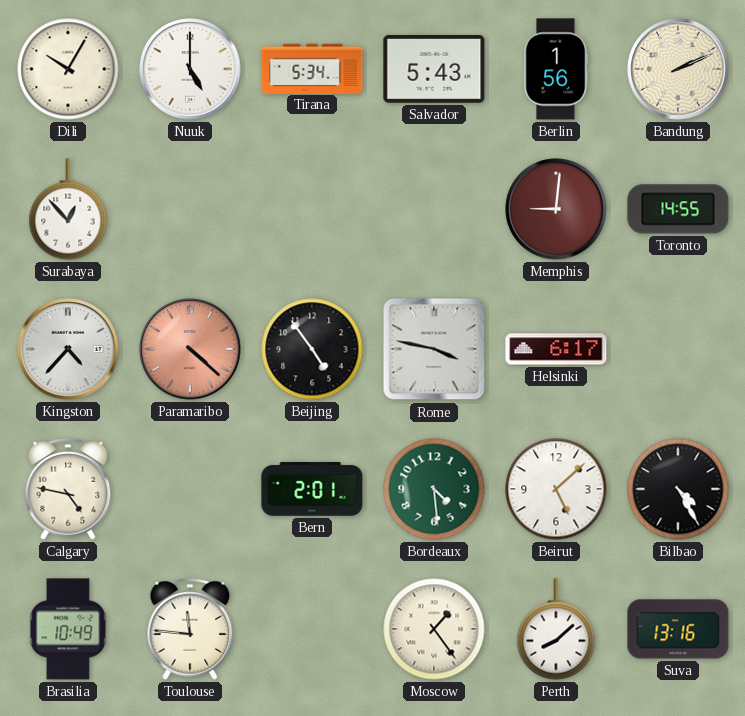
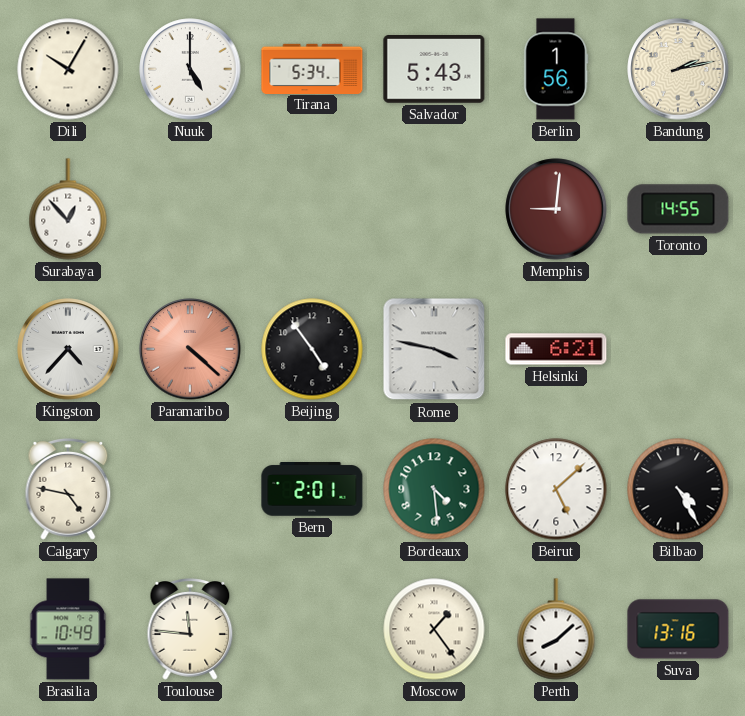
Bandung: 2:11 -> 2:13 (678, 69)
Helsinki: 6:17 -> 6:21 (556, 349)
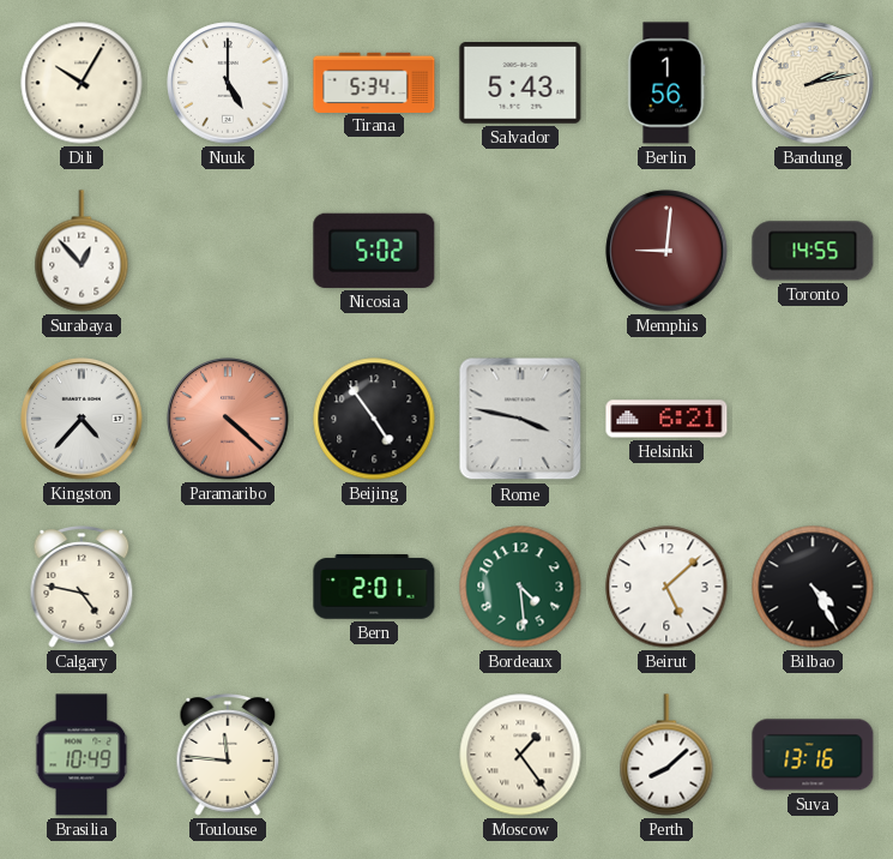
Nicosia: none -> 5:02 (374, 251)
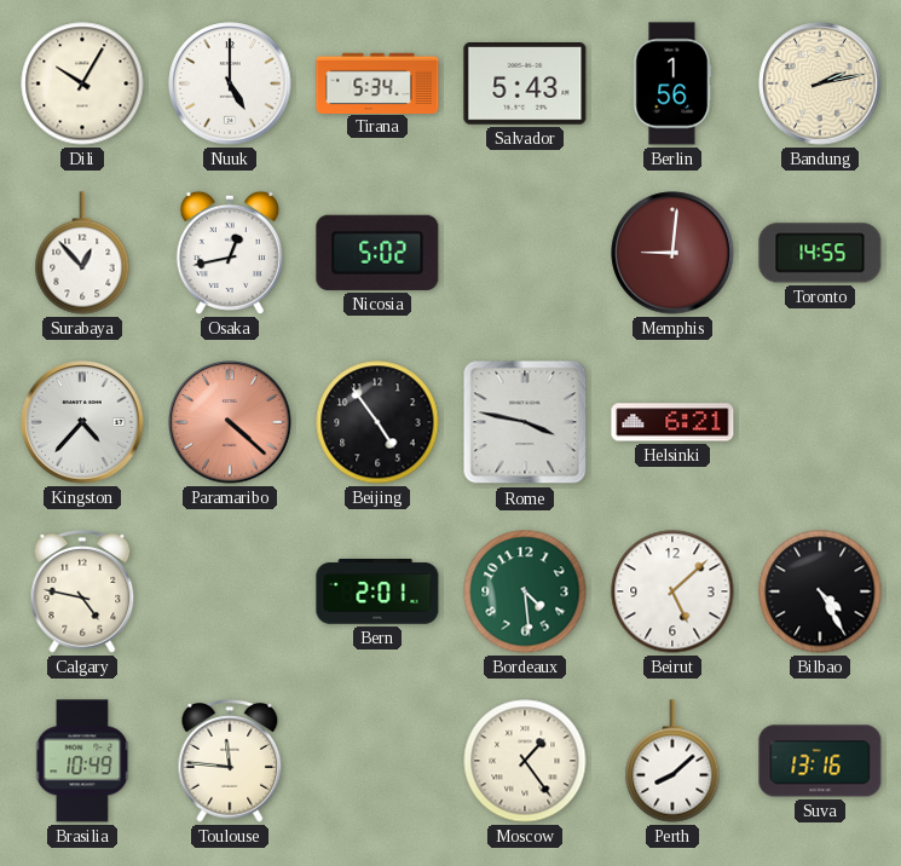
Osaka: none -> 12:43 (230, 253)
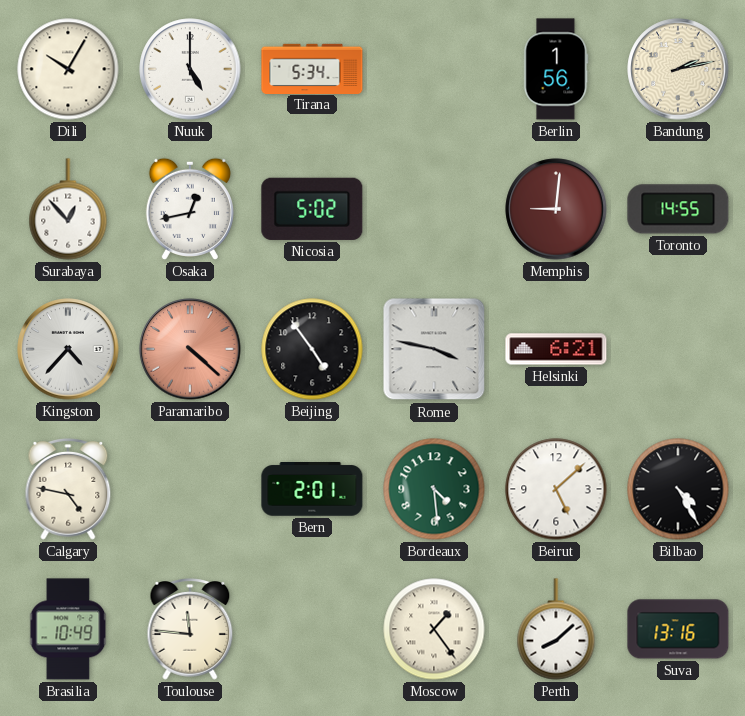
Salvador: 5:43 -> none (525, 85)
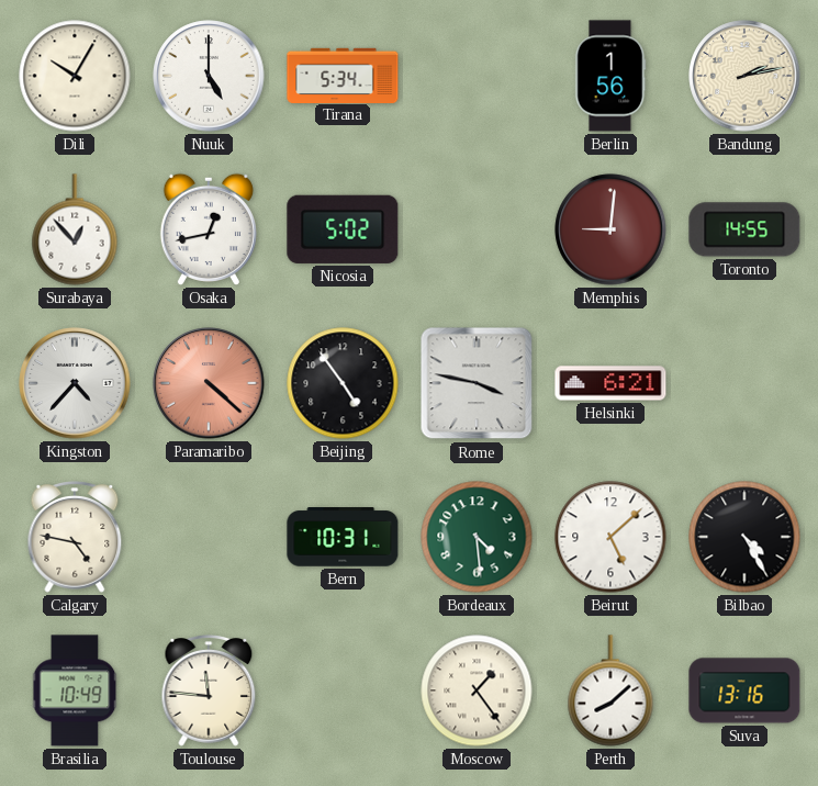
Bern: 2:01 -> 10:31 (343, 537)
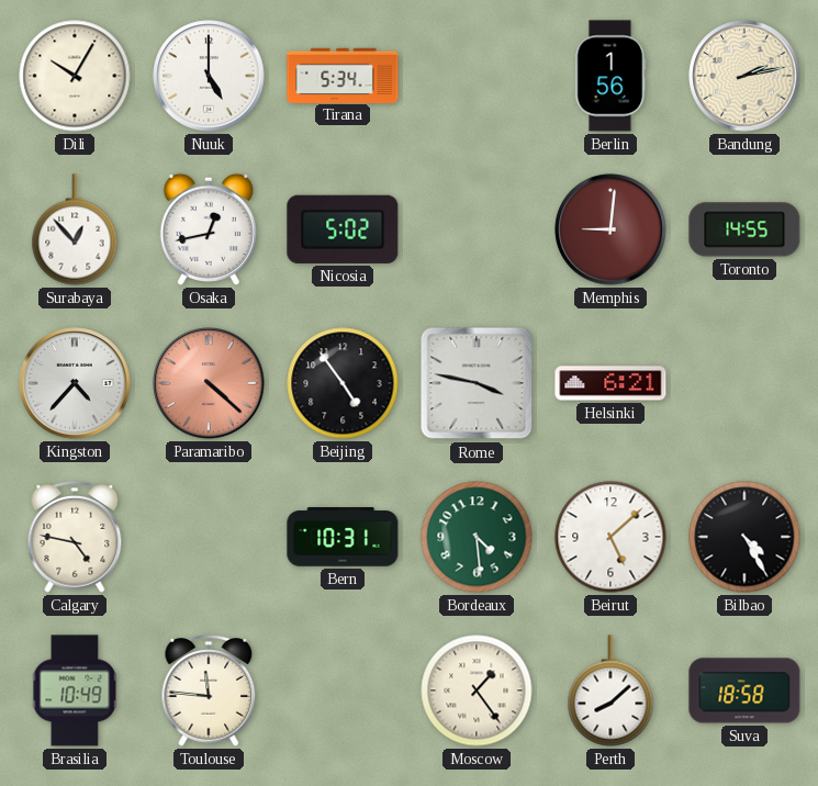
Suva: 13:16 -> 18:58 (744, 690)
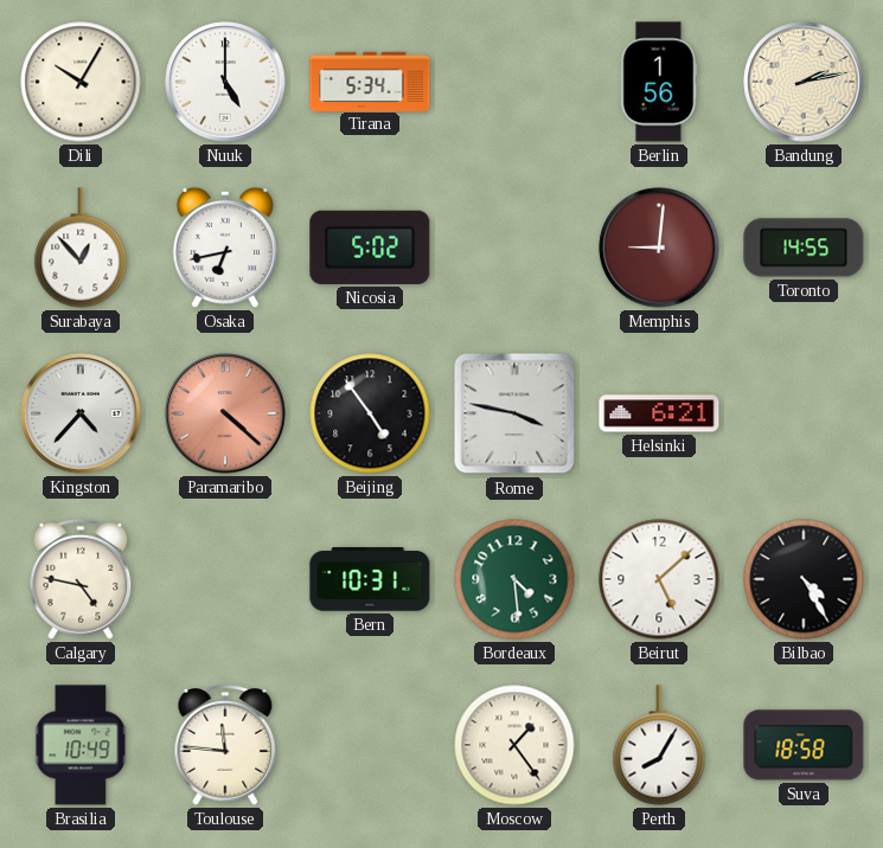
Osaka: 12:43 -> 6:43 (225, 248)
Perth: 8:08 -> 8:05 (659, 745)
